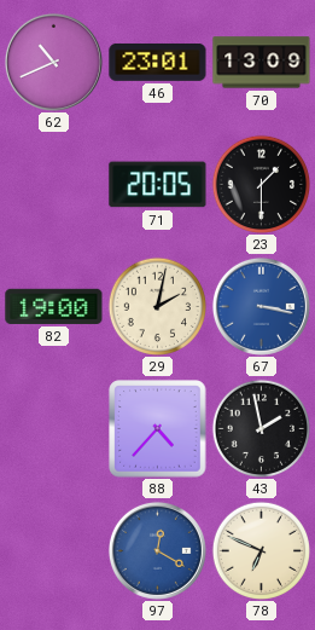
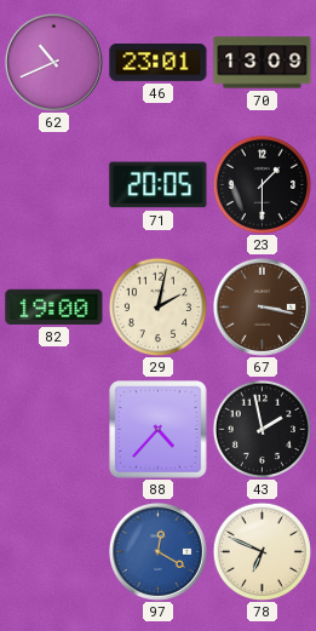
67 dial: blue -> brown (262, 306)
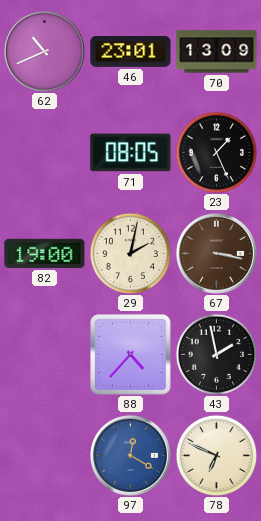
71: 20:05 -> 08:05 (131, 153)
23: 1:30 -> 1:26 (216, 152)
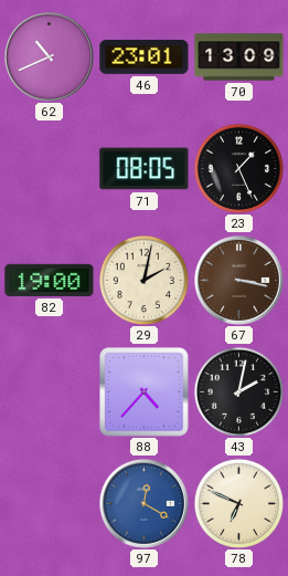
43: 1:58 -> 2:02 (238, 391)
